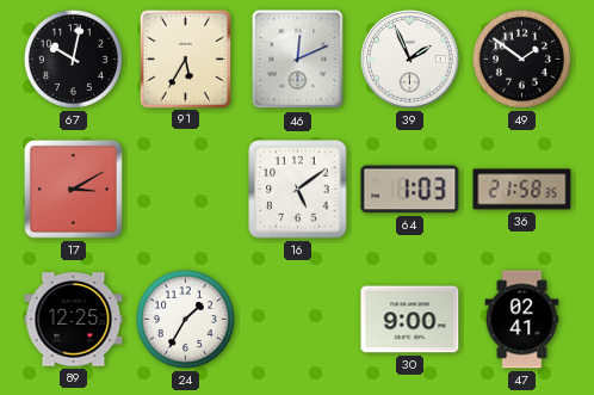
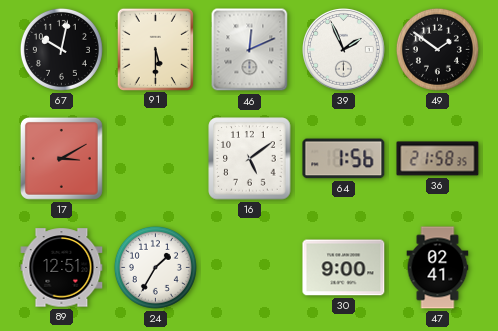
91: 5:35 -> 5:30 (155, 49)
64: 1:03 -> 1:56 (344, 159)
89: 12:25 -> 12:51 (62, 268)
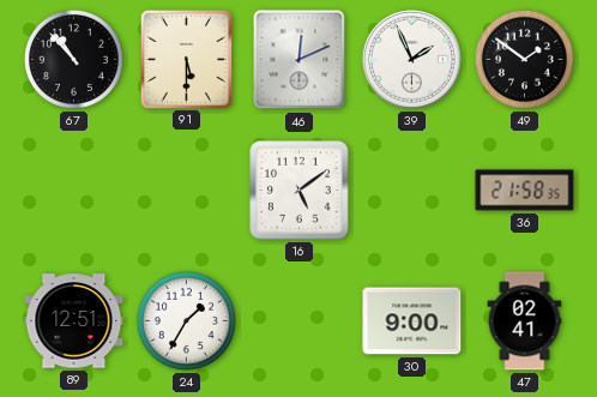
67: 10:02 -> 10:53 (73, 59)
17: 3:10 -> none (61, 158)
64: 1:56 -> none (344, 159)
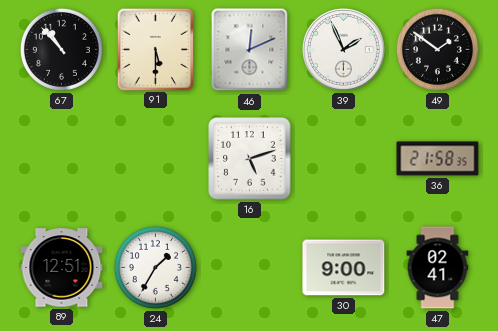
16: 5:09 -> 5:12 (250, 159)
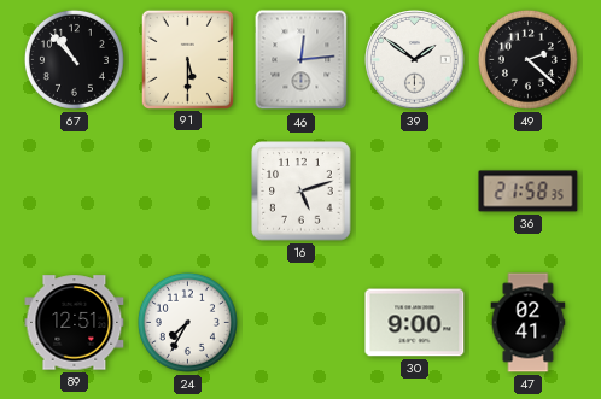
46: 12:11 -> 12:14 (302, 60)
39: 1:56 -> 1:51 (415, 60)
49: 1:51 -> 2:22 (527, 59)
24: 1:35 -> 7:35 (187, 322)
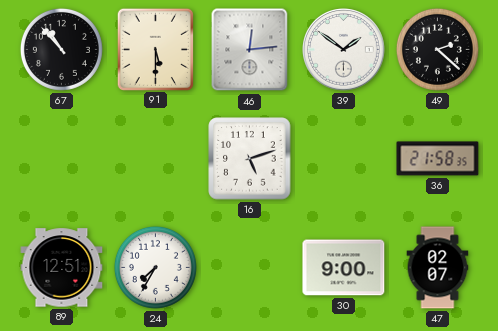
47: 02:41 -> 02:07 (438, 268)
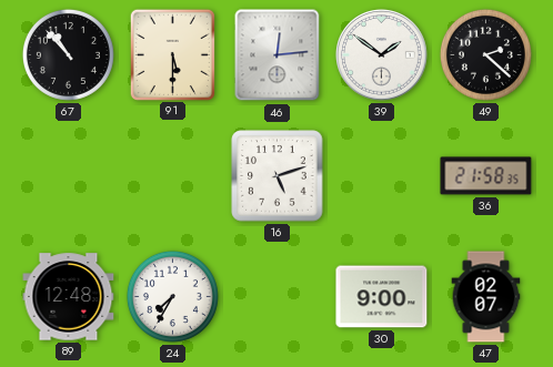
89: 12:51 -> 12:48 (69, 297)
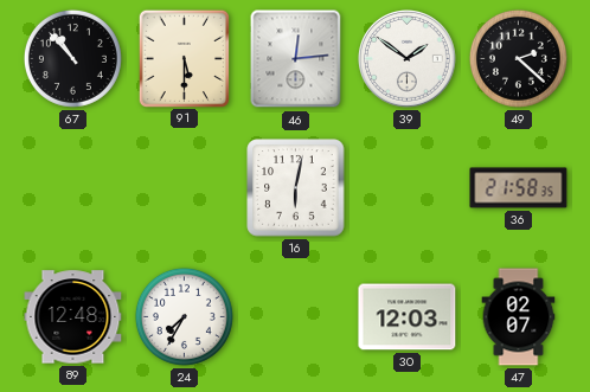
16: 5:12 -> 6:02 (296, 188)
30: 9:00 -> 12:03 (408, 317)
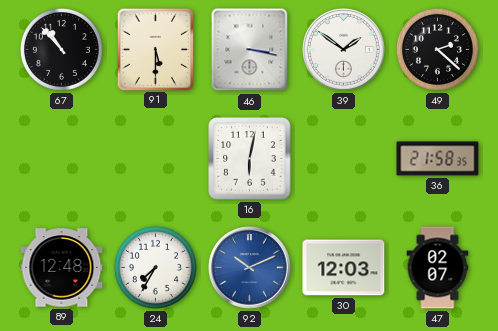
46: 12:14 -> 3:17 (250, 50)
92: none -> 10:11 (250, 268)
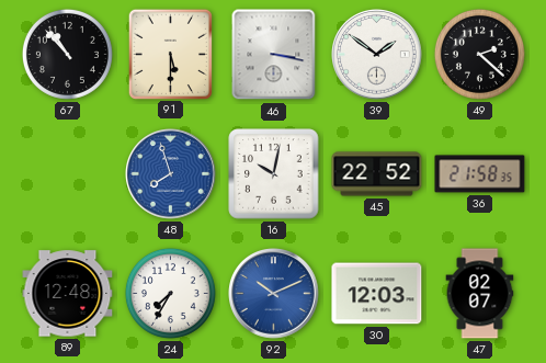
48: none -> 7:57 (171, 174)
16: 6:02 -> 10:02 (274, 174)
45: none -> 22:52 (377, 174)
